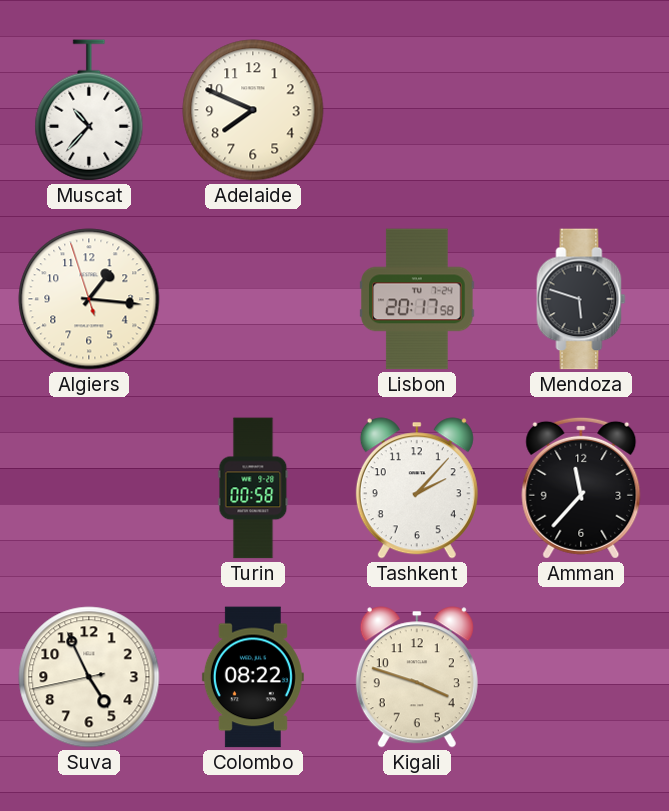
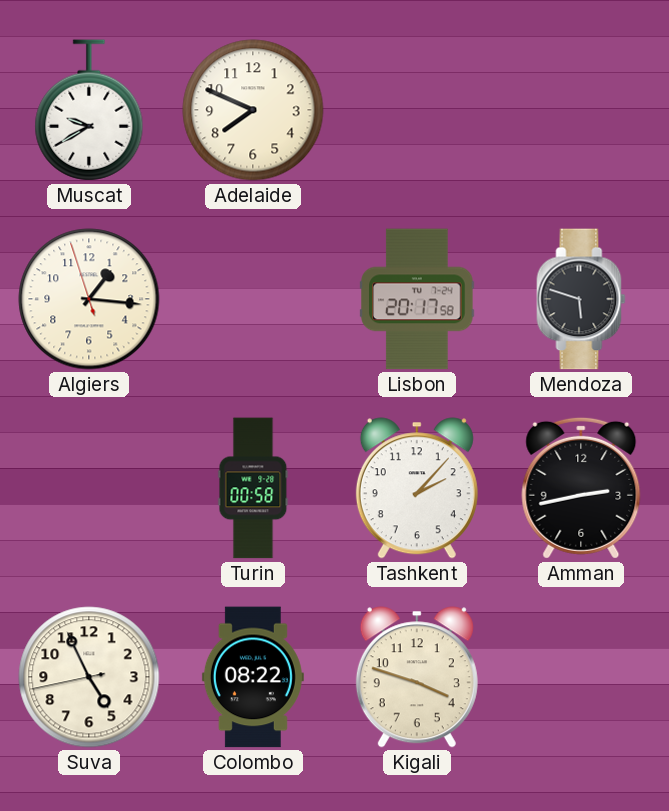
Muscat: 10:37 -> 9:40 (89, 110)
Amman: 11:37 -> 2:43 (581, 488)
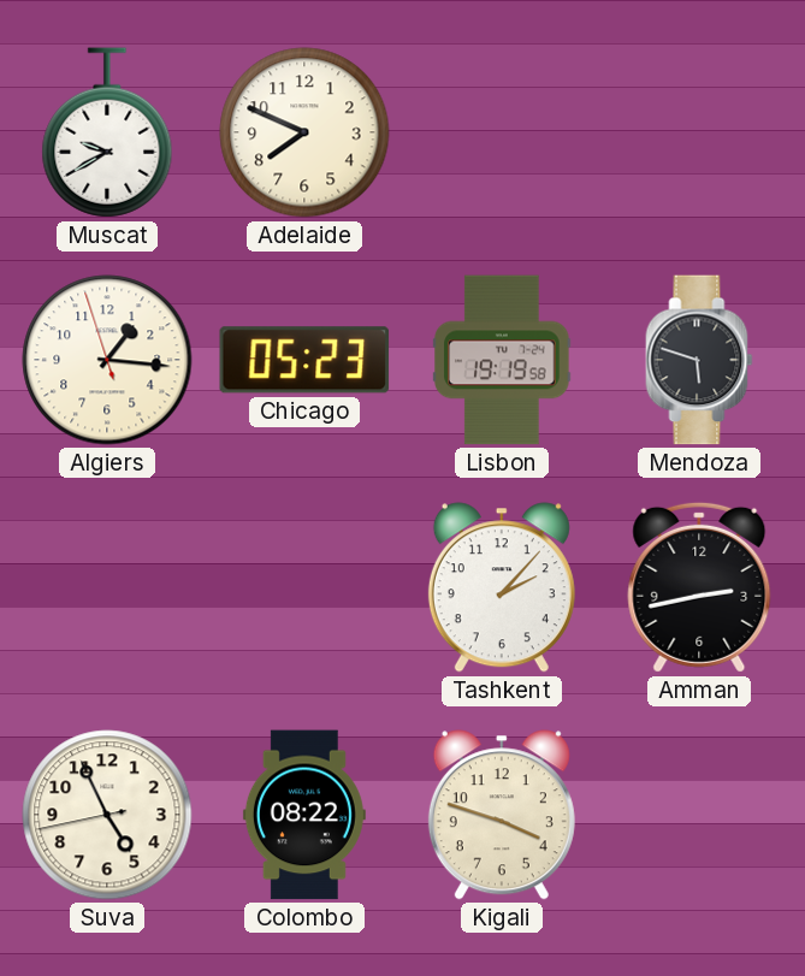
Chicago: none -> 05:23 (304, 360)
Lisbon: 20:17 -> 19:19 (502, 360)
Turin: 00:58 -> none (253, 488)
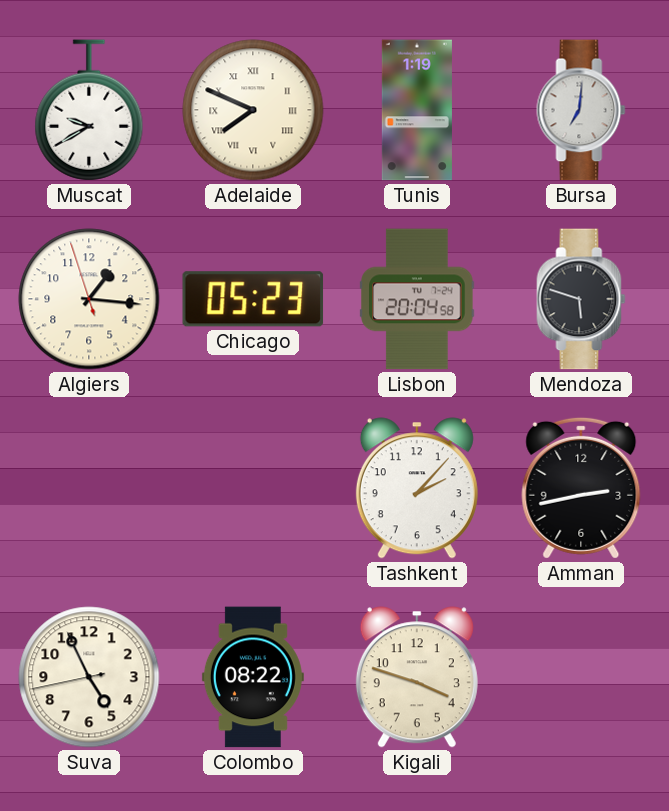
Adelaide numerals: Arabic -> Roman (253, 110)
Tunis: none -> 1:19 (417, 110)
Bursa: none -> 7:01 (581, 110)
Lisbon: 19:19 -> 20:04 (417, 299)
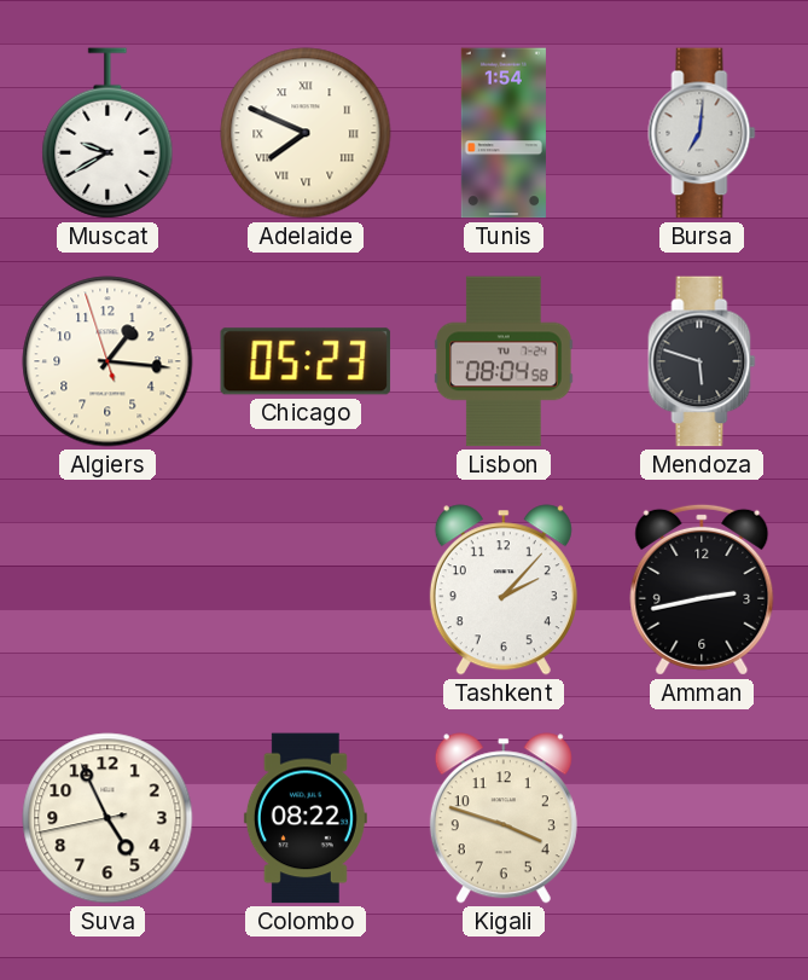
Tunis: 1:19 -> 1:54 (504, 133)
Lisbon: 20:04 -> 08:04 (504, 361)
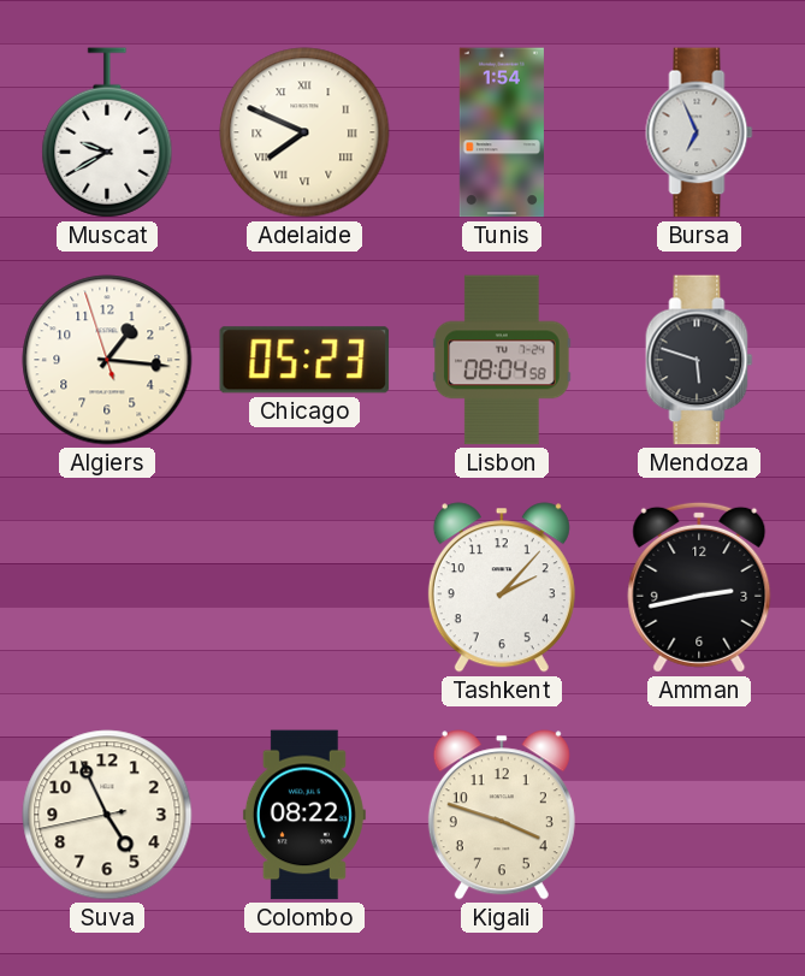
Bursa: 7:01 -> 6:56 (699, 132)
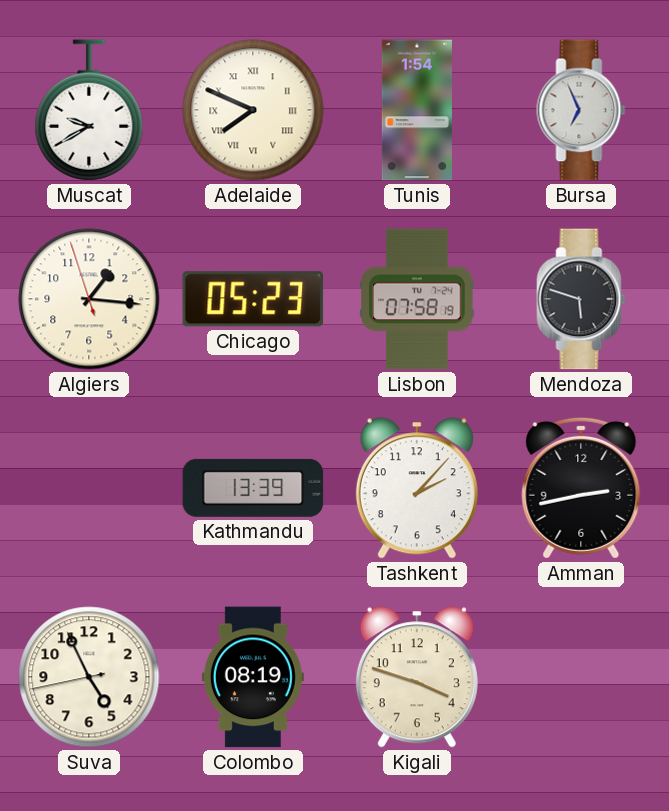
Lisbon: 08:04 -> 07:58 (417, 299)
Kathmandu: none -> 13:39 (253, 488)
Colombo: 08:22 -> 08:19 (253, 677)
